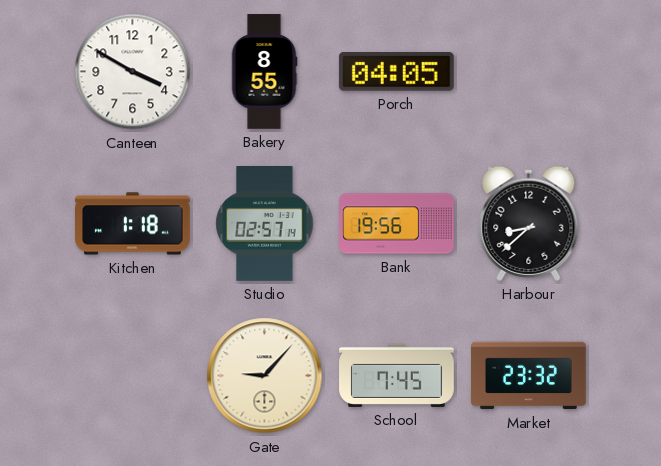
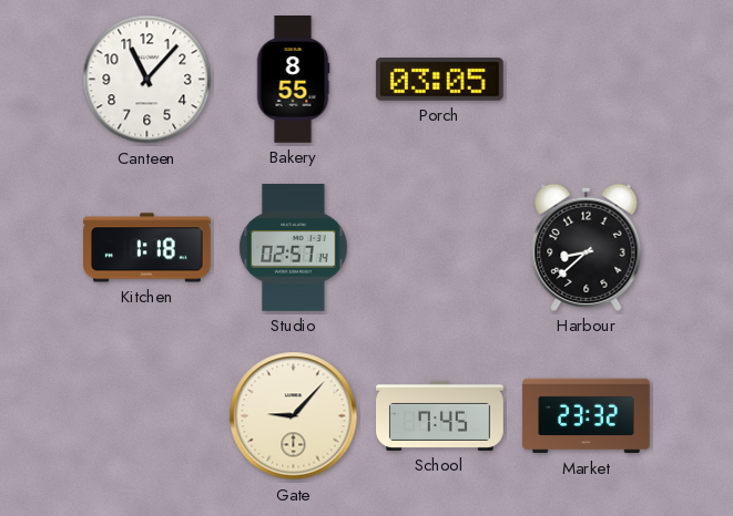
Canteen: 3:50 -> 11:07 (147, 80)
Porch: 04:05 -> 03:05 (439, 80)
Bank: 19:56 -> none (397, 224)
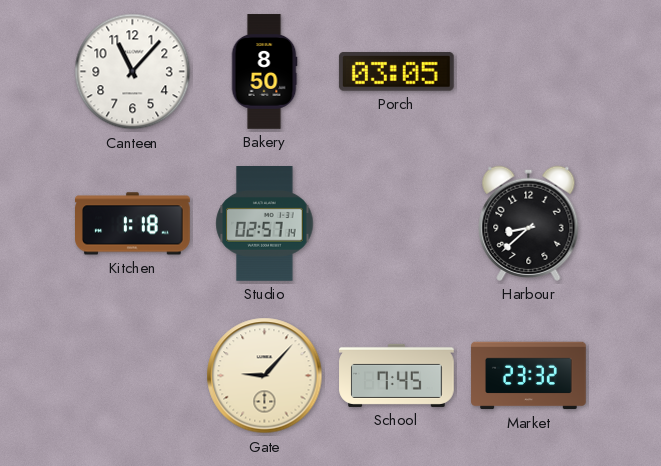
Bakery: 8:55 -> 8:50 (264, 72)
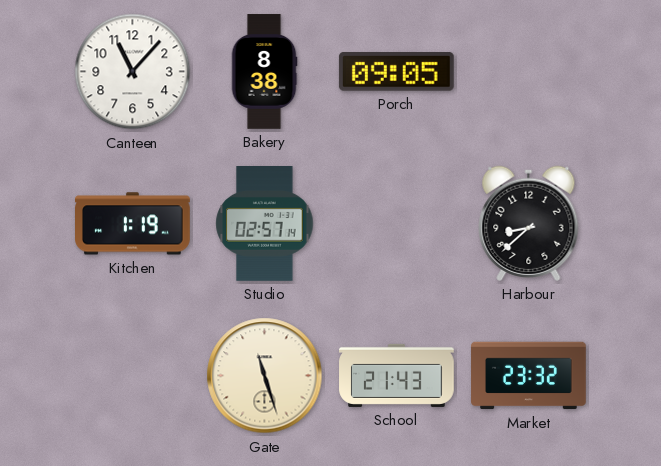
Bakery: 8:50 -> 8:38 (264, 72)
Porch: 03:05 -> 09:05 (396, 72)
Kitchen: 1:18 -> 1:19 (133, 224)
Gate: 9:07 -> 11:27 (265, 376)
School: 7:45 -> 21:43 (397, 375)
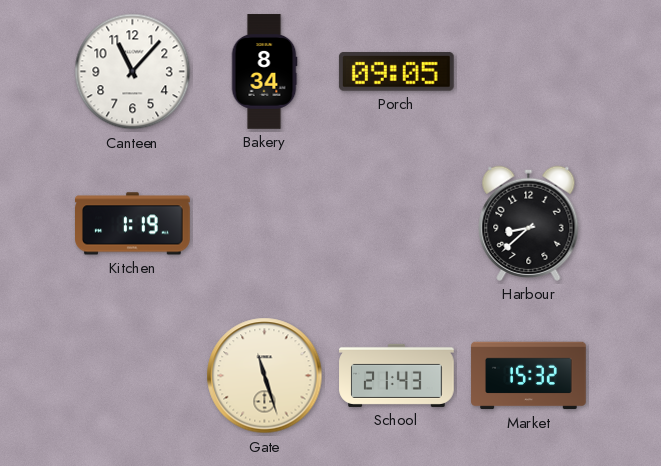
Bakery: 8:38 -> 8:34 (264, 72)
Studio: 02:57 -> none (265, 224)
Market: 23:32 -> 15:32 (529, 376)
